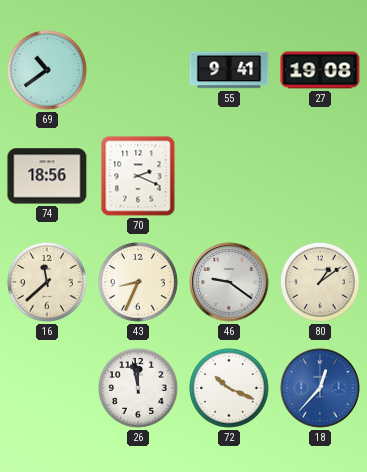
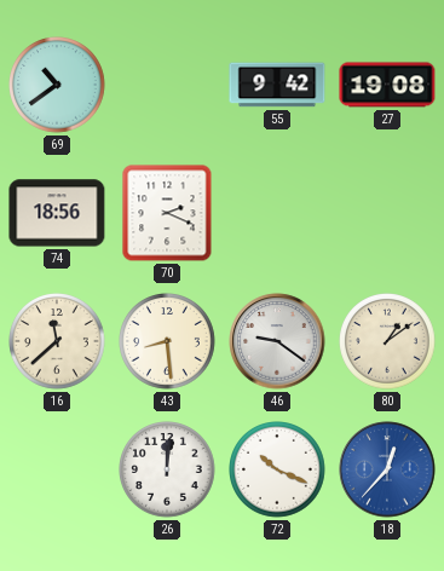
55: 9:41 -> 9:42 (277, 85)
43: 8:34 -> 8:29 (168, 342)
26: 11:58 -> 12:01 (168, 471)
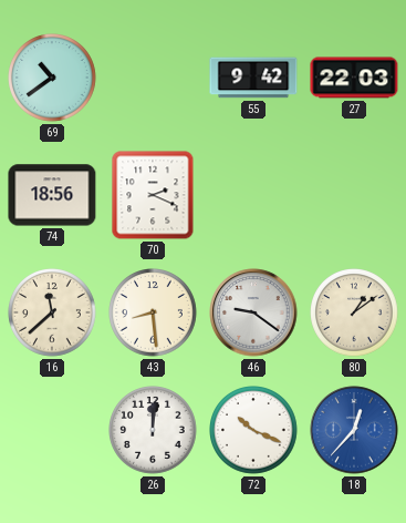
27: 19:08 -> 22:03 (354, 78)
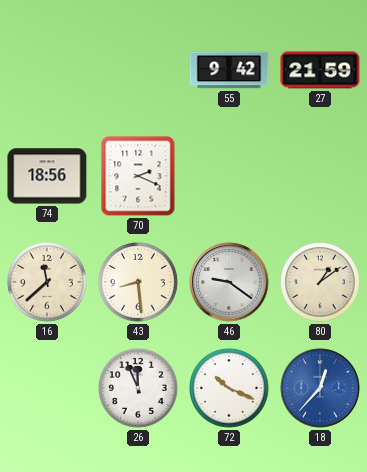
69: 10:39 -> none (53, 79)
27: 22:03 -> 21:59 (320, 70)
26: 12:01 -> 11:56 (139, 389)
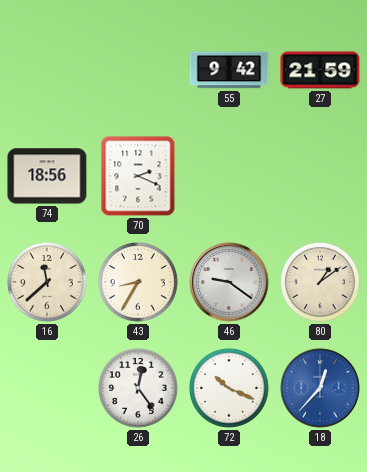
43: 8:29 -> 8:35 (139, 283)
26: 11:56 -> 12:24 (139, 389)
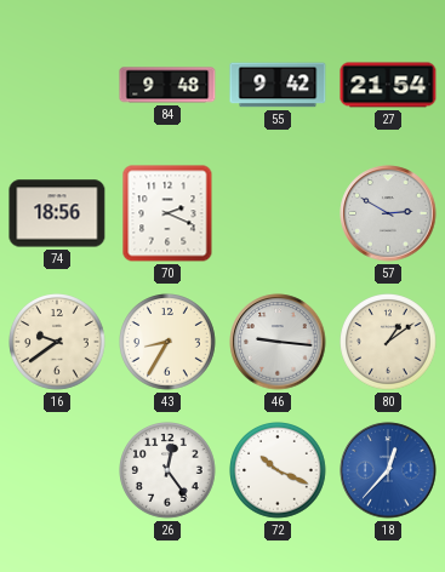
84: none -> 9:48 (167, 85)
27: 21:59 -> 21:54 (388, 85)
57: none -> 2:50 (388, 213)
16: 11:38 -> 9:39 (58, 343)
46: 9:21 -> 9:16 (278, 342)
